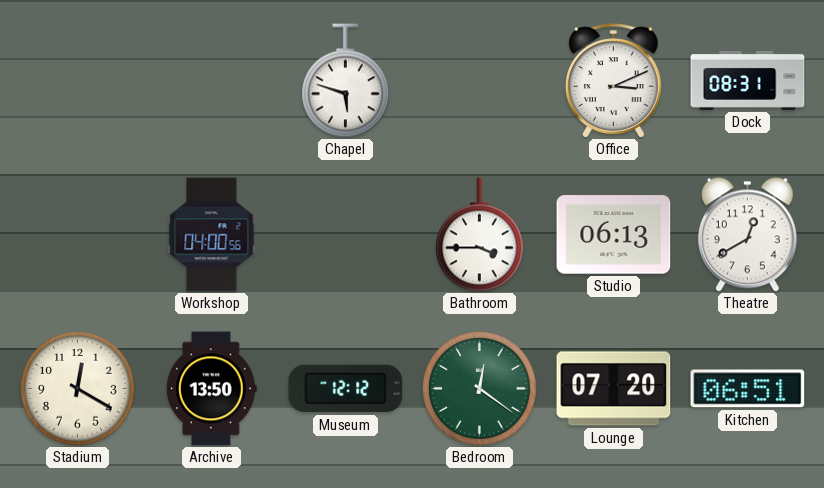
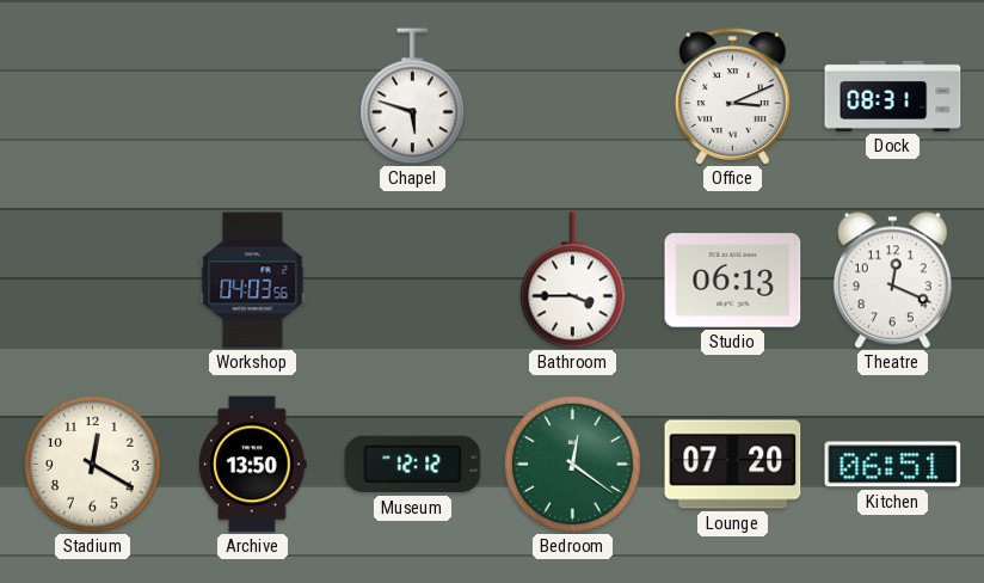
Workshop: 04:00 -> 04:03 (253, 281)
Theatre: 12:40 -> 12:19 (892, 281)
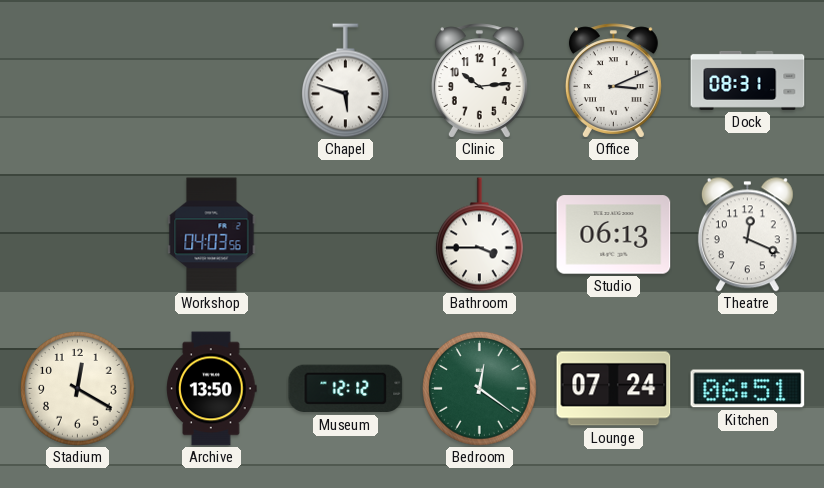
Clinic: none -> 10:14 (479, 81)
Lounge: 07:20 -> 07:24 (614, 389)
